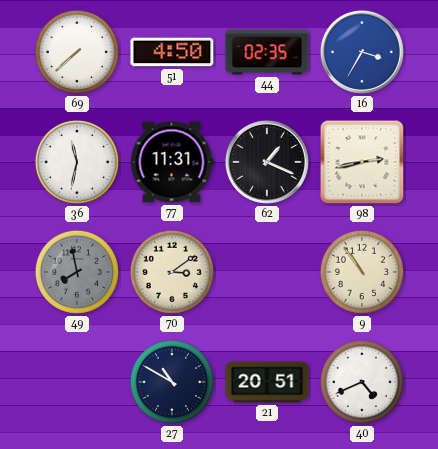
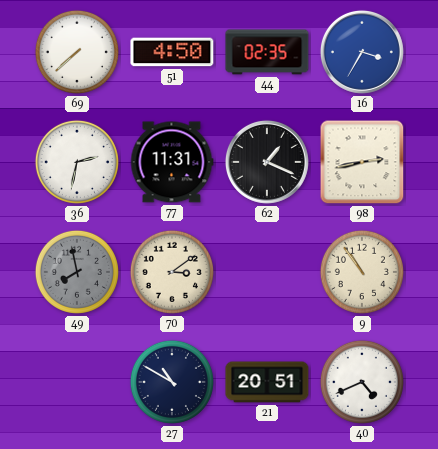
36: 11:32 -> 2:32 (77, 162)
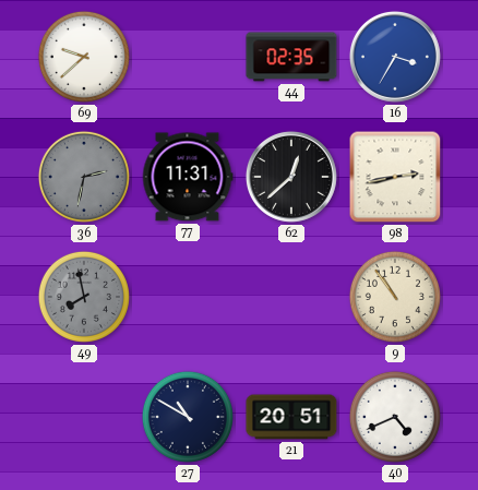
69: 7:38 -> 9:38 (84, 57)
51: 4:50 -> none (172, 52)
36 dial: white -> grey (84, 177)
62: 1:19 -> 12:38 (291, 177)
70: 3:09 -> none (172, 272)
